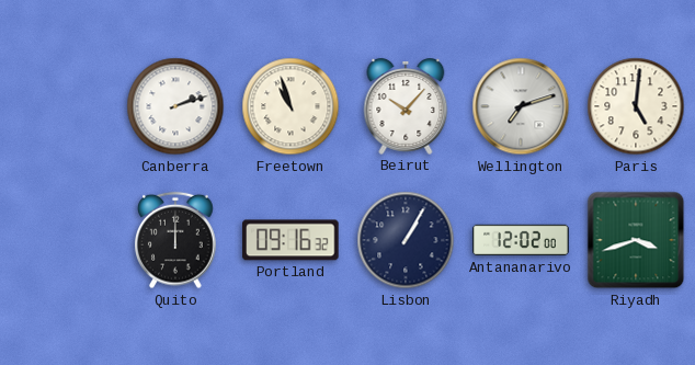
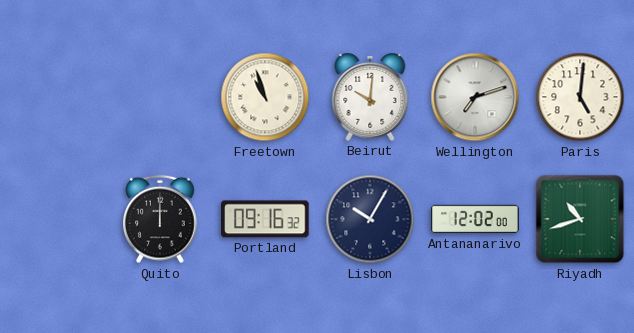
Canberra: 2:12 -> none (175, 106)
Beirut: 10:07 -> 10:01 (370, 98)
Lisbon: 1:05 -> 10:05 (370, 219)
Riyadh: 3:42 -> 10:42 (580, 219)
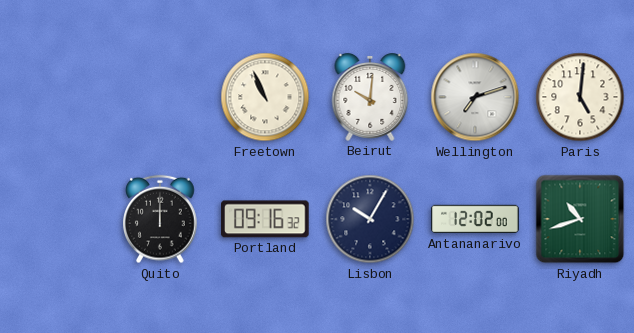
Freetown: 10:57 -> 10:56 (265, 97)
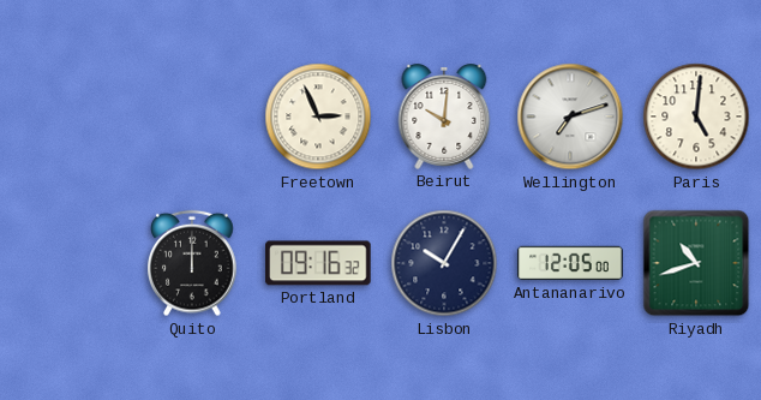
Freetown: 10:56 -> 2:56 (318, 117)
Antananarivo: 12:02 -> 12:05 (570, 263)
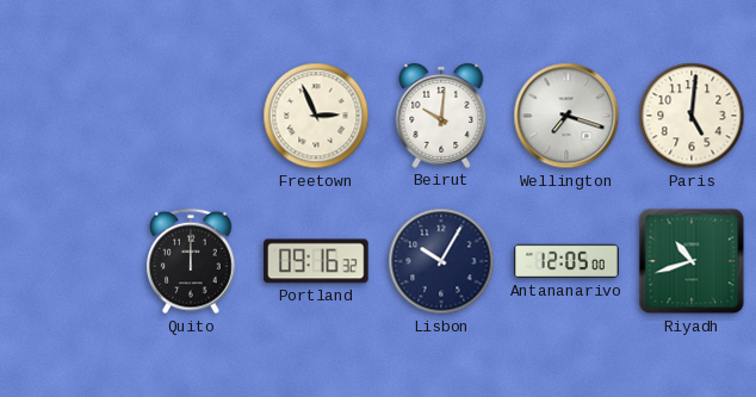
Wellington: 7:12 -> 7:18 (566, 116)
